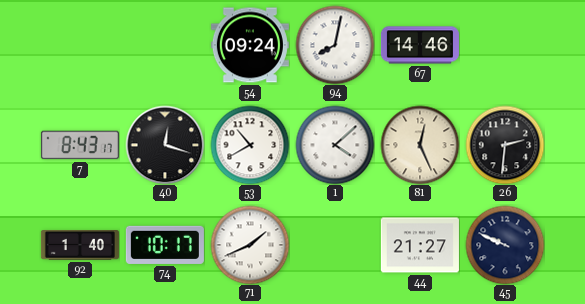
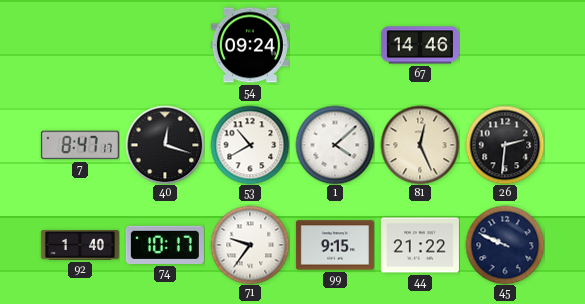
94: 8:02 -> none (335, 45)
7: 8:43 -> 8:47 (80, 145)
71: 1:41 -> 9:36 (250, 245)
99: none -> 9:15 (335, 245)
44: 21:27 -> 21:22 (420, 245)
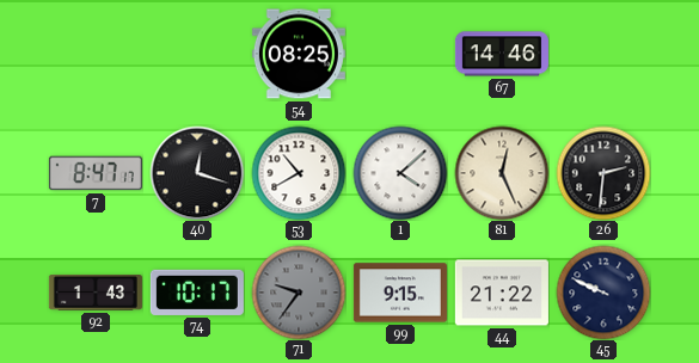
54: 09:24 -> 08:25 (299, 54)
92: 1:40 -> 1:43 (96, 294)
71 dial: white -> grey (299, 293)
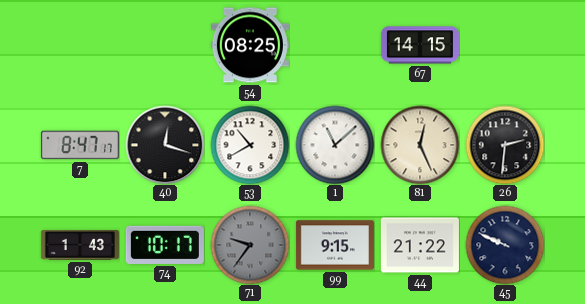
67: 14:46 -> 14:15 (420, 45)
1: 4:08 -> 11:08 (335, 145)
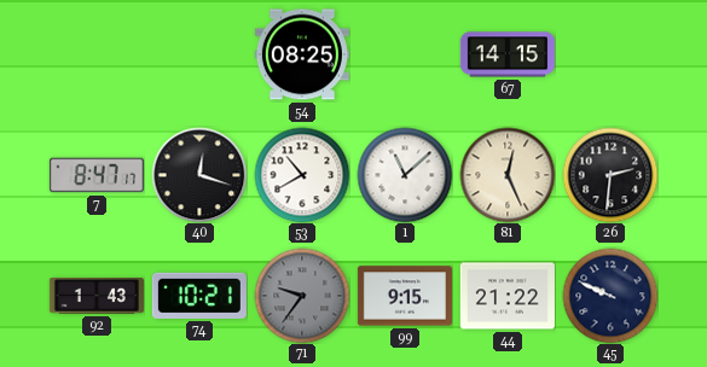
74: 10:17 -> 10:21 (199, 296)
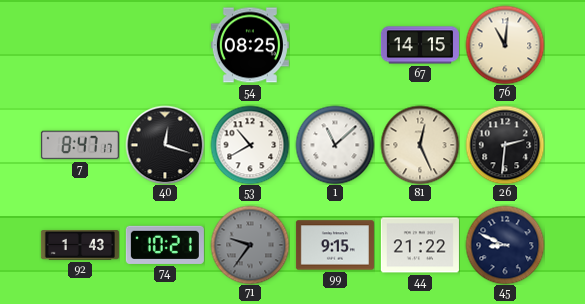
76: none -> 11:01 (505, 45)
45: 9:49 -> 8:49 (505, 245)
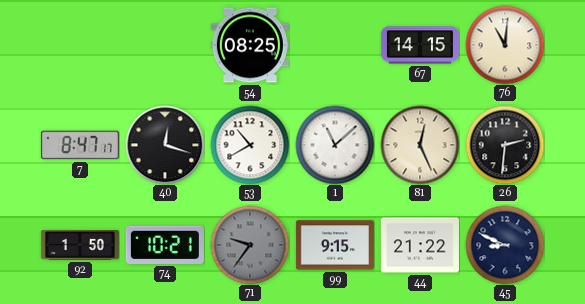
92: 1:43 -> 1:50 (80, 246)
